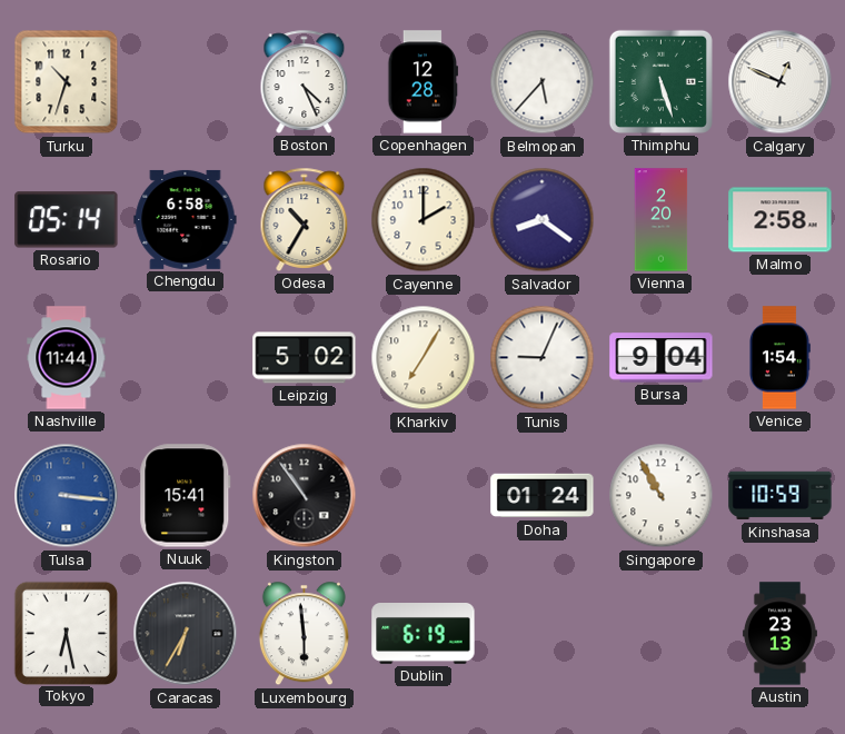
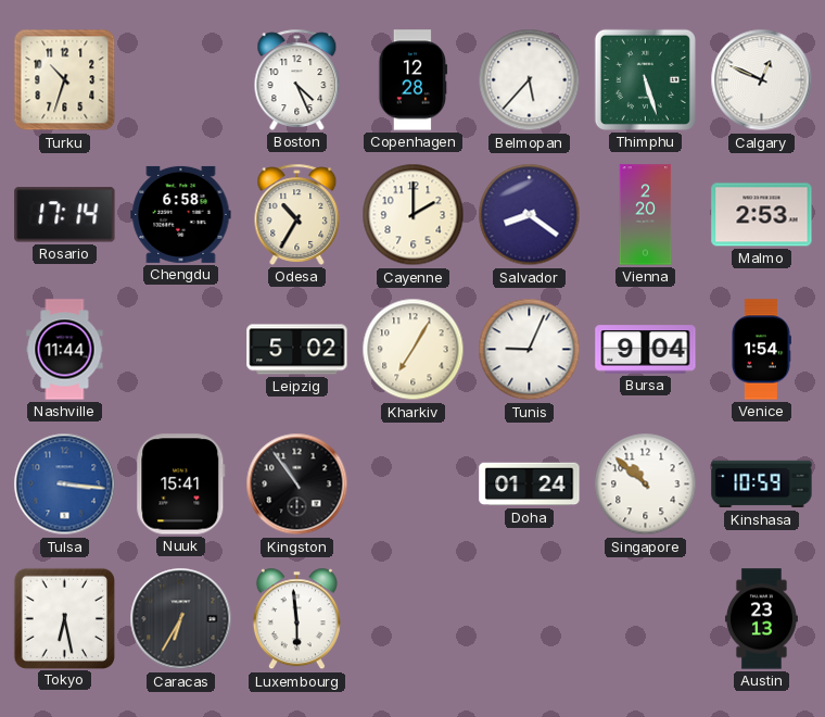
Rosario: 05:14 -> 17:14 (65, 215)
Malmo: 2:58 -> 2:53 (762, 215)
Singapore: 10:55 -> 10:52 (646, 485)
Dublin: 6:19 -> none (424, 634)
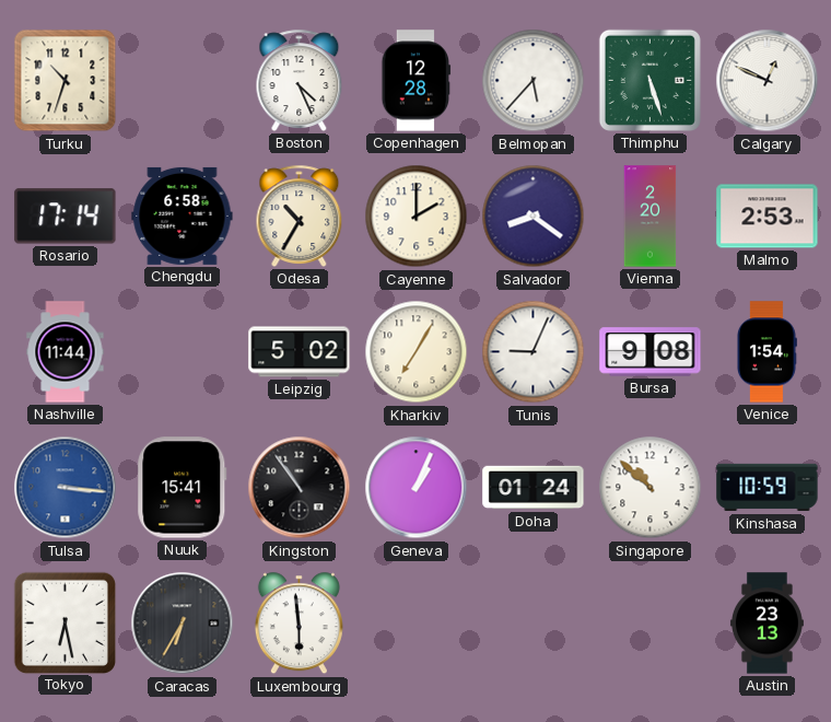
Bursa: 9:04 -> 9:08 (651, 352)
Geneva: none -> 1:04 (417, 488)
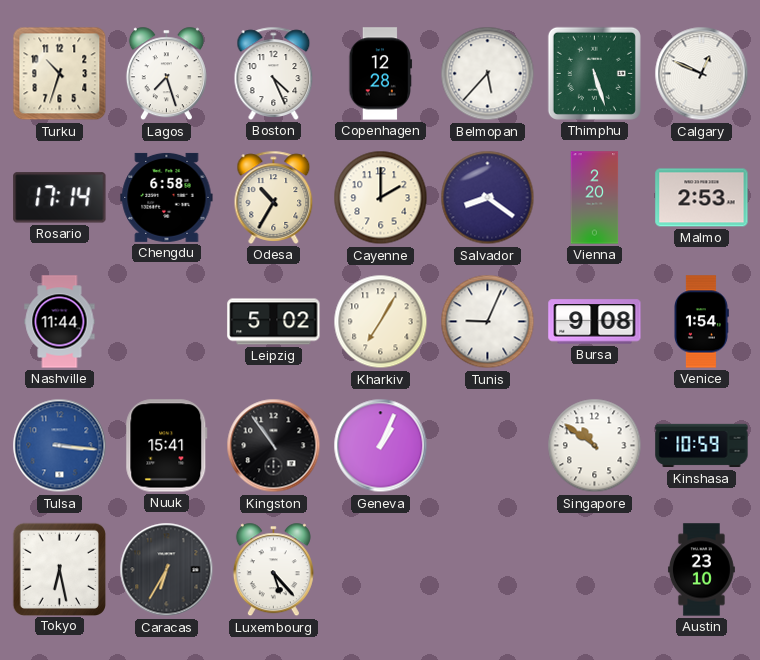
Lagos: none -> 7:27 (166, 74)
Doha: 01:24 -> none (534, 488)
Singapore: 10:52 -> 10:51 (595, 446)
Luxembourg: 5:59 -> 5:23 (273, 570)
Austin: 23:13 -> 23:10 (701, 570)
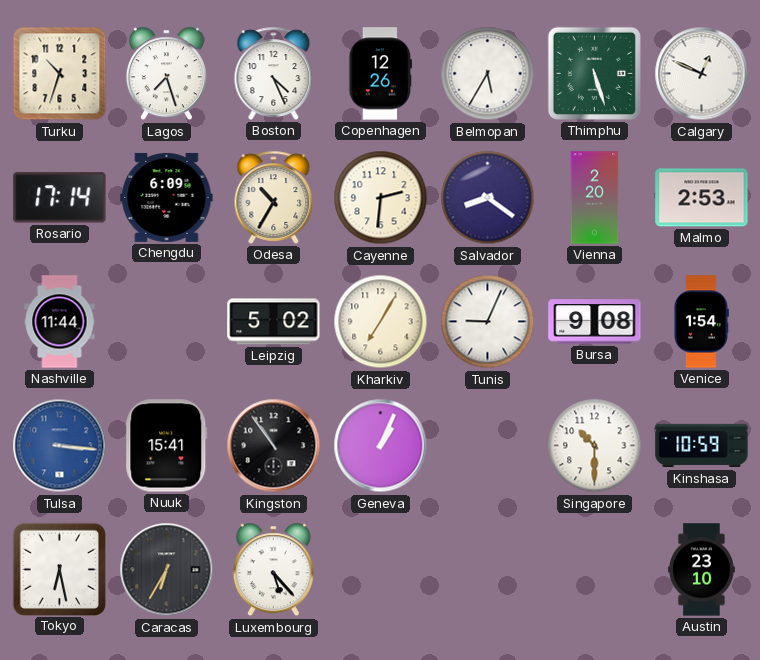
Copenhagen: 12:28 -> 12:26 (381, 74)
Belmopan: 5:37 -> 5:35 (488, 74)
Chengdu: 6:58 -> 6:09 (167, 197)
Cayenne: 2:00 -> 2:31 (381, 198)
Singapore: 10:51 -> 10:30 (595, 446)
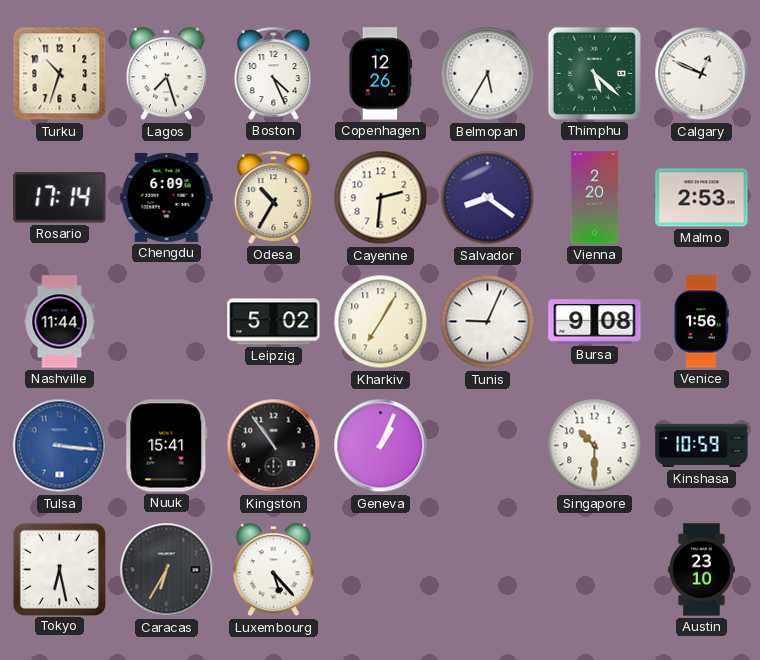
Thimphu: 5:27 -> 5:22 (594, 73)
Venice: 1:54 -> 1:56 (702, 322)
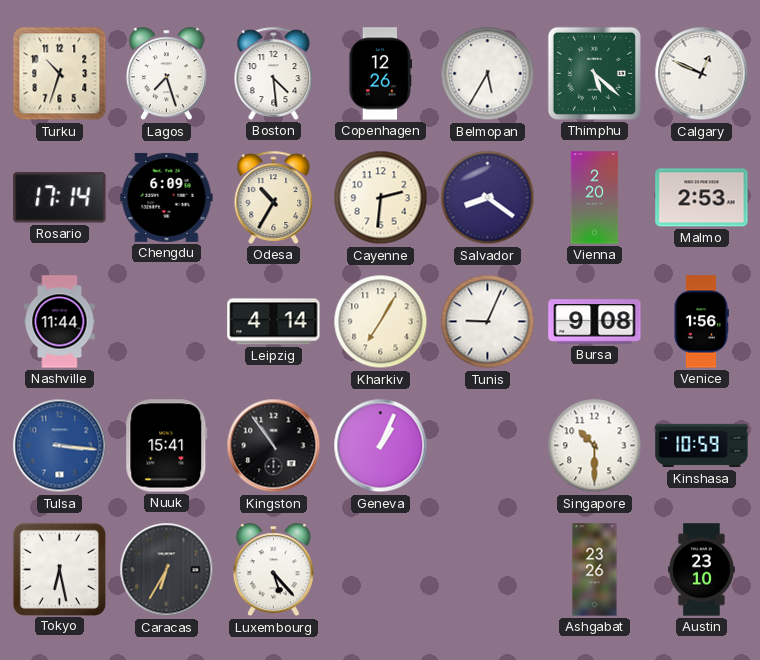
Boston: 4:26 -> 4:29 (274, 73)
Leipzig: 5:02 -> 4:14 (274, 322)
Ashgabat: none -> 23:26 (595, 570)
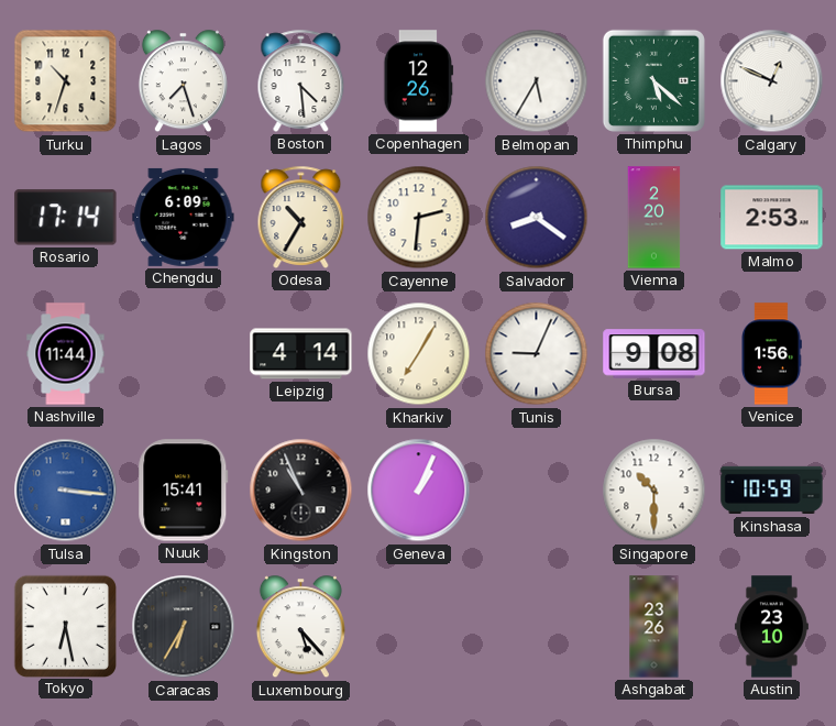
Kingston: 10:54 -> 10:56 (301, 491)
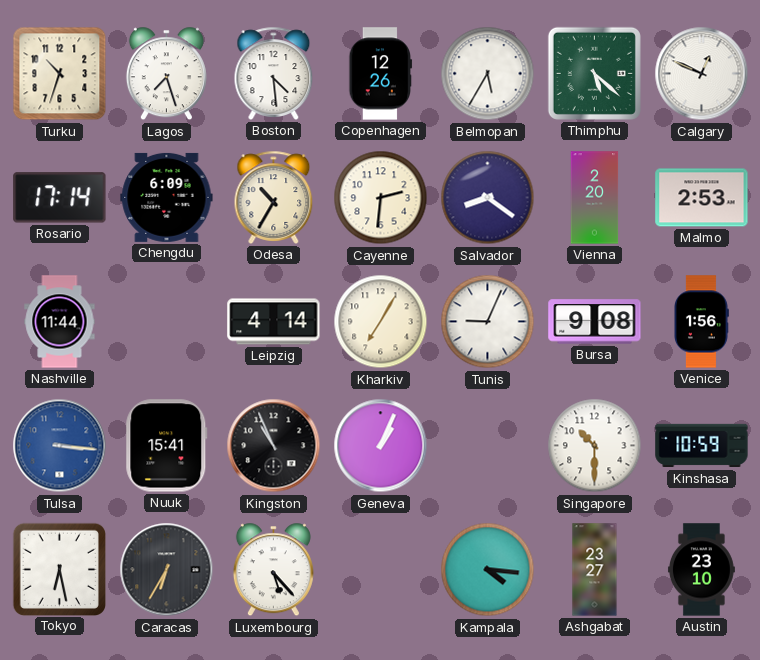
Kampala: none -> 4:16 (488, 570)
Ashgabat: 23:26 -> 23:27 (595, 570)
